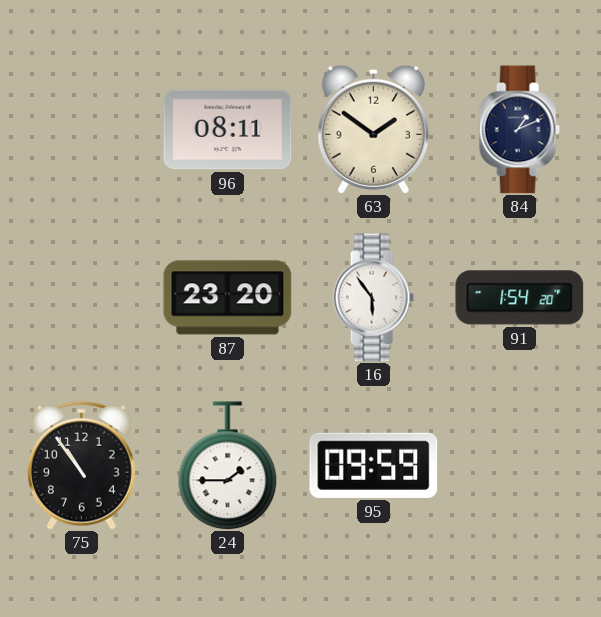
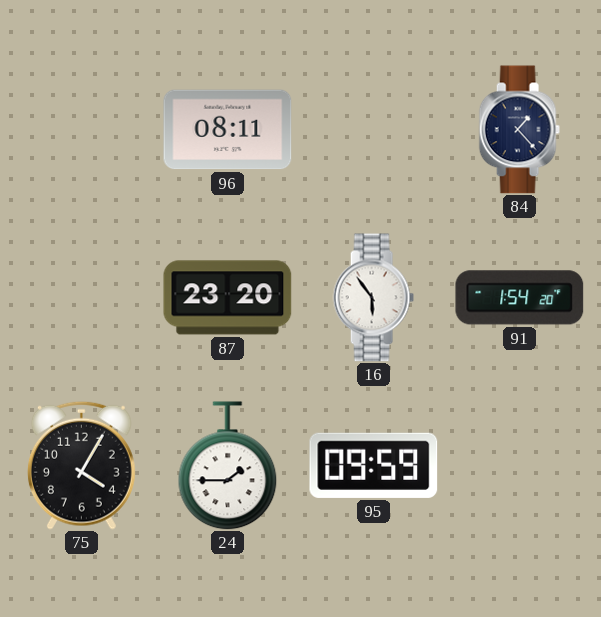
63: 1:51 -> none (373, 129)
84: 1:11 -> 1:23 (519, 130)
75: 10:54 -> 4:05 (81, 465)
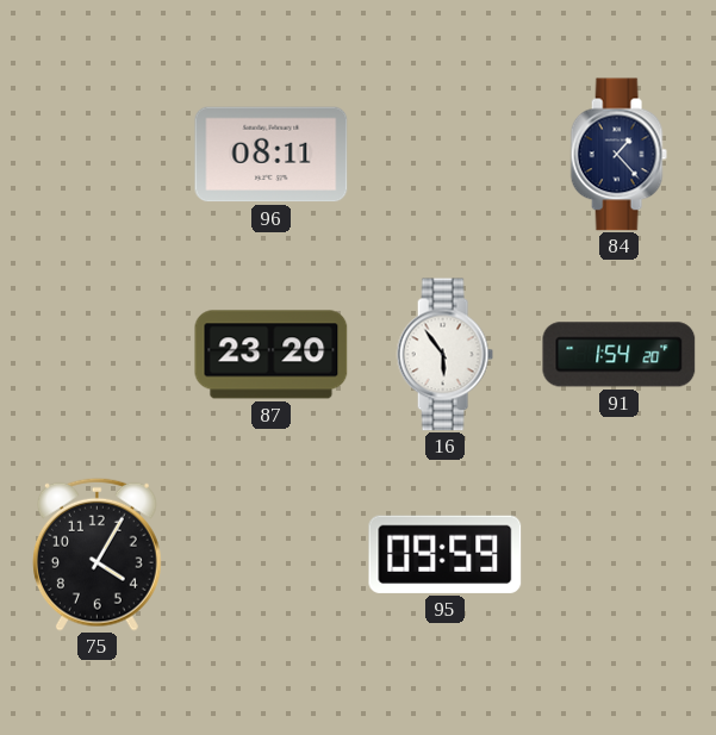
24: 1:45 -> none (228, 466)
